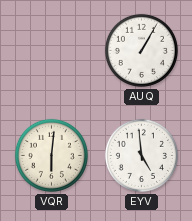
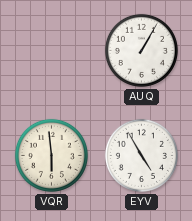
VQR: 6:01 -> 5:59 (51, 155)
EYV: 4:59 -> 4:55 (141, 155)
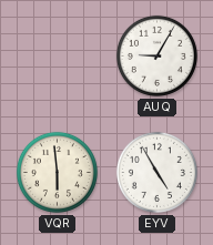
AUQ: 1:05 -> 9:05 (156, 55)
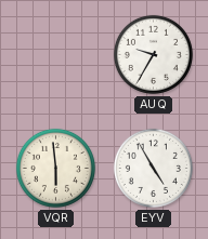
AUQ: 9:05 -> 9:35 (153, 54)
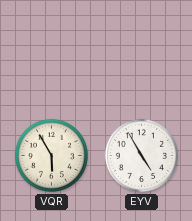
AUQ: 9:35 -> none (153, 54)
VQR: 5:59 -> 5:55 (51, 155)
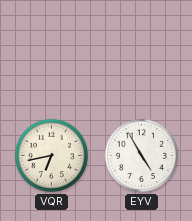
VQR: 5:55 -> 6:43 (51, 155)
